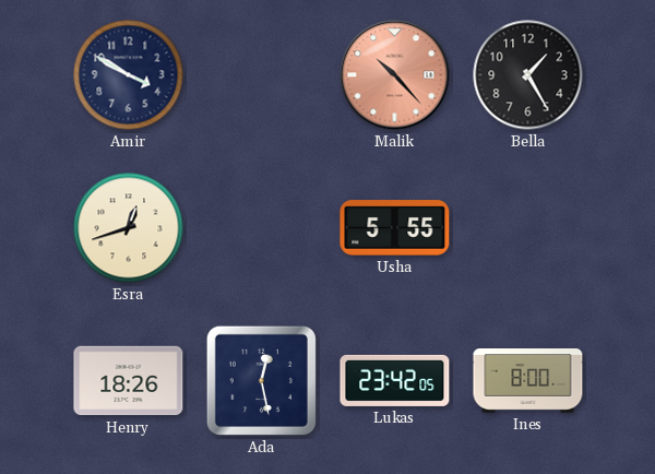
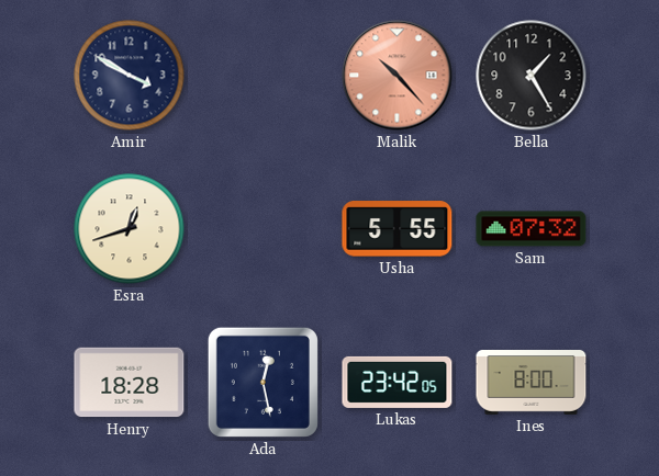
Sam: none -> 07:32 (532, 229)
Henry: 18:26 -> 18:28 (130, 383)
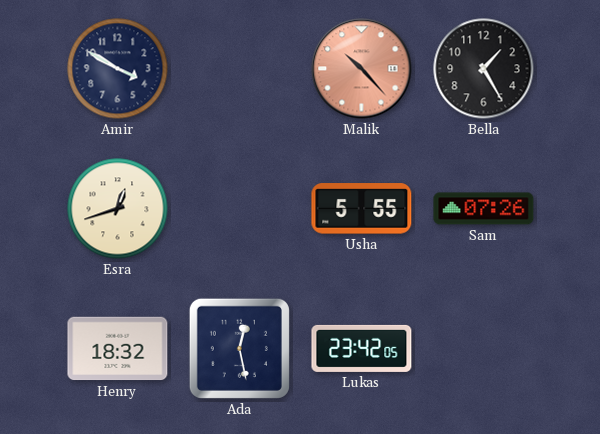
Sam: 07:32 -> 07:26 (484, 209)
Henry: 18:28 -> 18:32 (118, 349)
Ines: 8:00 -> none (532, 383)
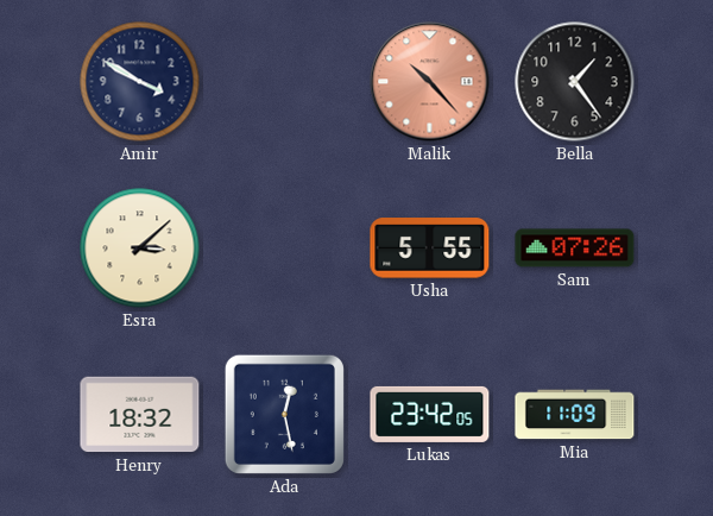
Bella: 1:25 -> 1:24 (575, 82)
Esra: 12:42 -> 3:08 (140, 248)
Mia: none -> 11:09 (575, 415)
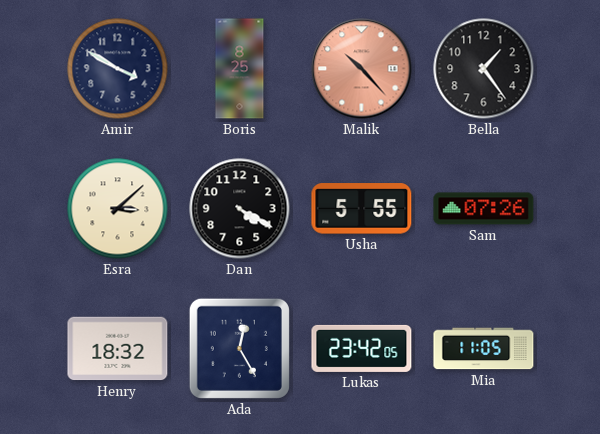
Boris: none -> 8:25 (240, 69)
Dan: none -> 4:20 (240, 209)
Ada: 12:28 -> 12:25 (239, 348)
Mia: 11:09 -> 11:05 (484, 349)
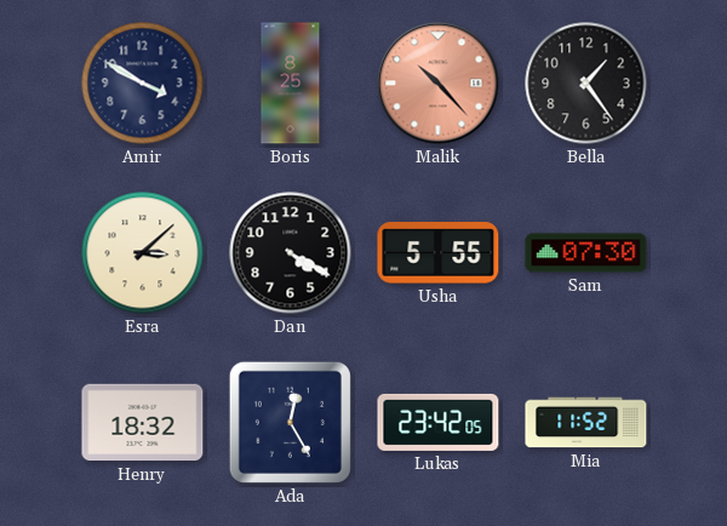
Sam: 07:26 -> 07:30 (586, 253)
Mia: 11:05 -> 11:52 (586, 423)
